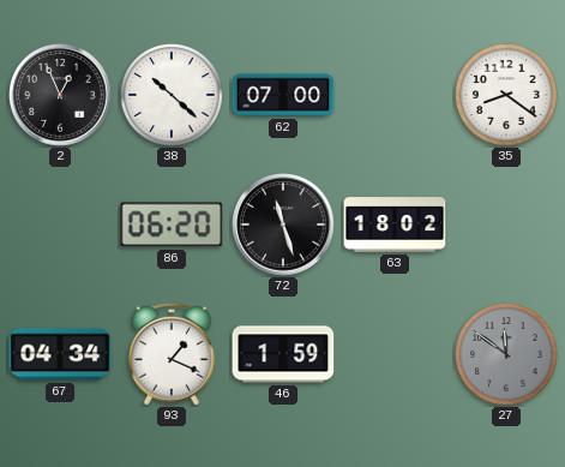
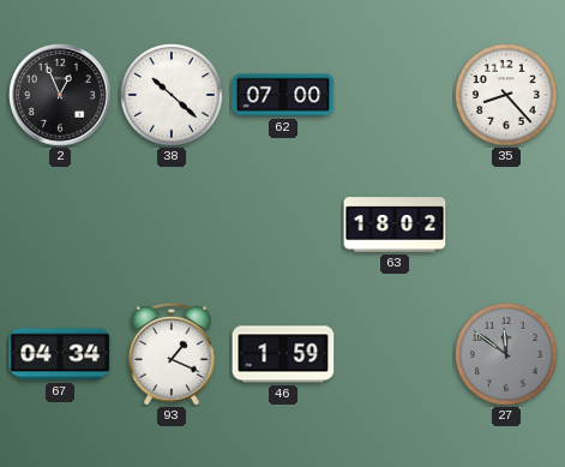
35: 8:21 -> 8:23 (507, 96)
86: 06:20 -> none (172, 224)
72: 11:27 -> none (283, 224)
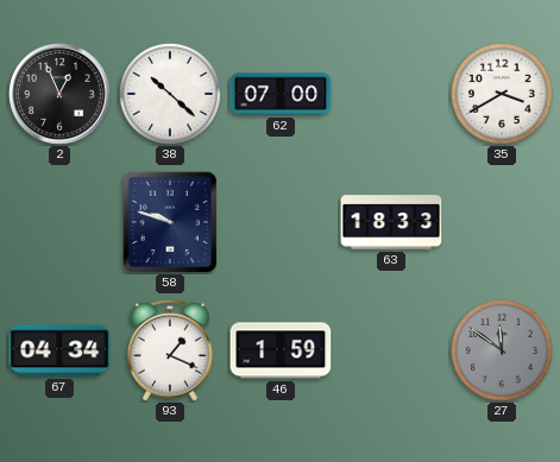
35: 8:23 -> 3:40 (503, 95)
58: none -> 9:48 (170, 222)
63: 18:02 -> 18:33 (391, 222)
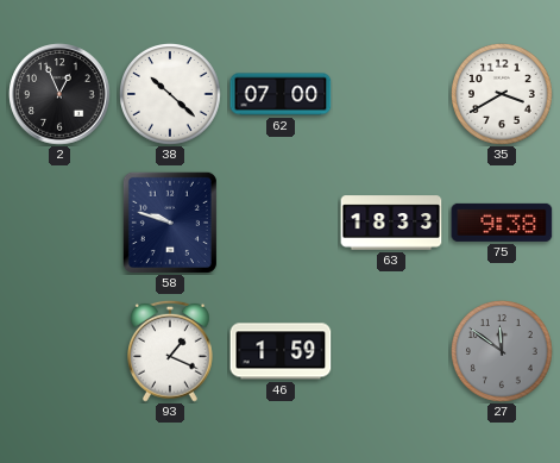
75: none -> 9:38 (502, 223)
67: 04:34 -> none (59, 350)
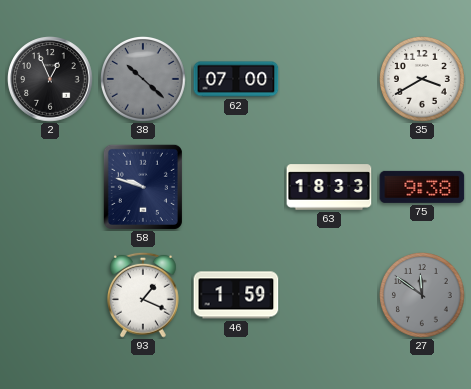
38 dial: white -> grey (144, 80)
